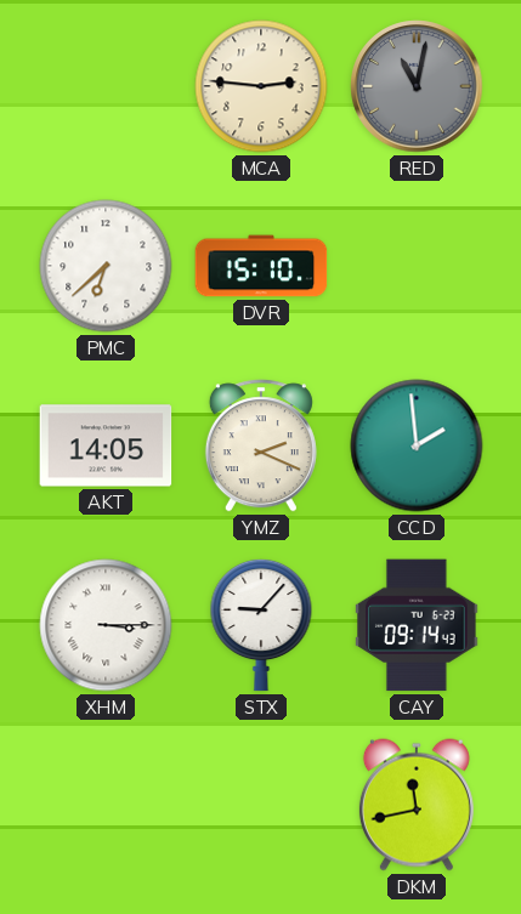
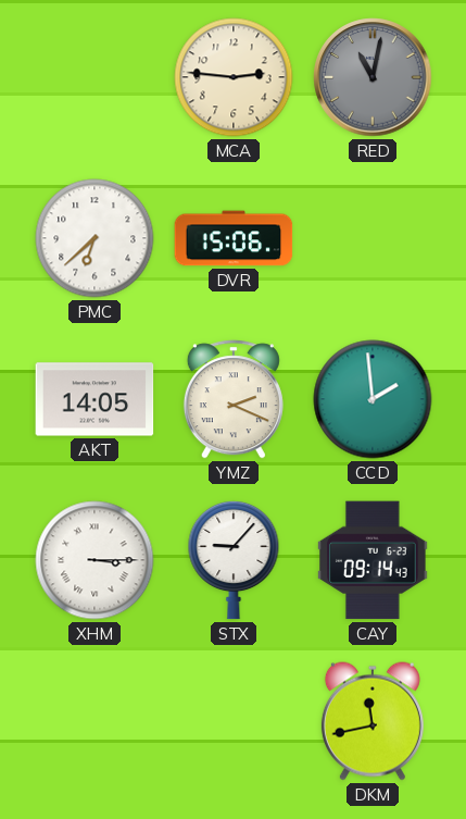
DVR: 15:10 -> 15:06 (234, 238)
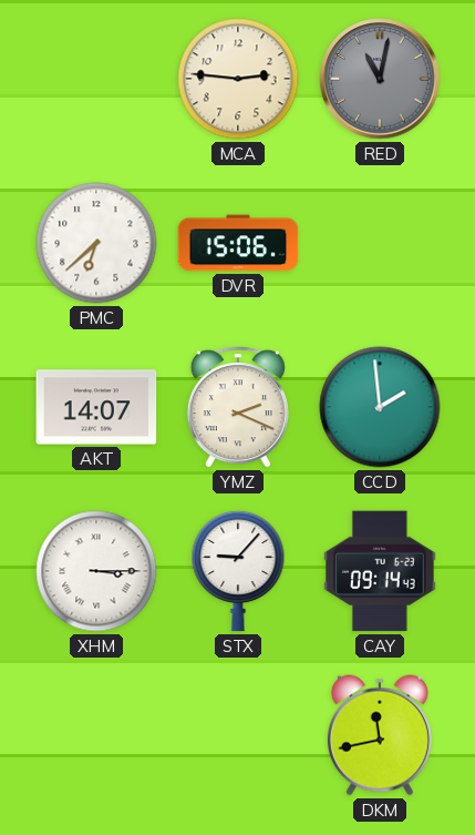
AKT: 14:05 -> 14:07 (96, 407)
